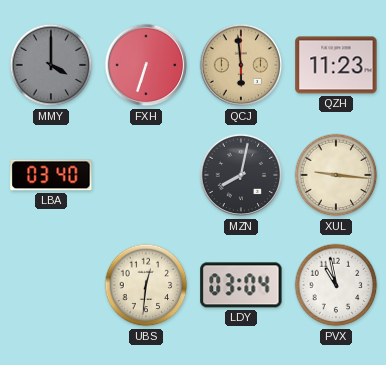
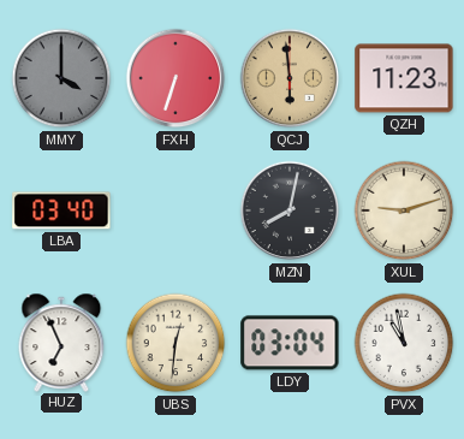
XUL: 9:16 -> 9:12 (404, 210)
HUZ: none -> 6:56 (61, 342)
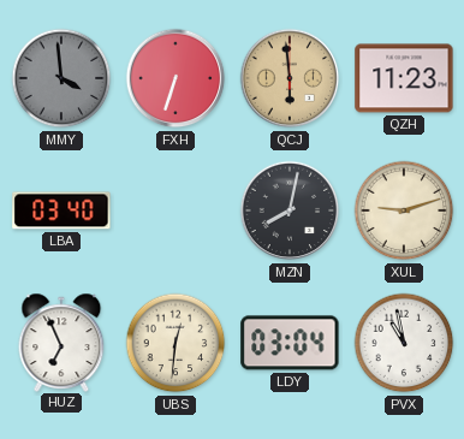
MMY: 4:00 -> 3:59 (61, 78)
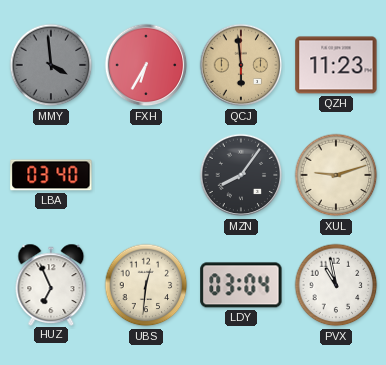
FXH: 6:33 -> 6:35 (146, 65)
MZN: 8:02 -> 8:06 (241, 175)
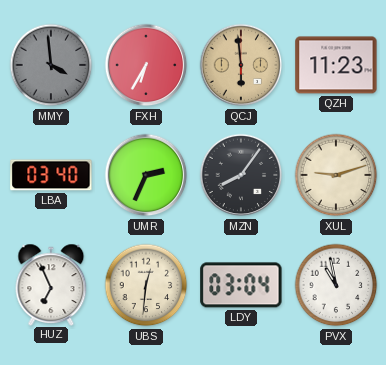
UMR: none -> 2:34 (146, 175)
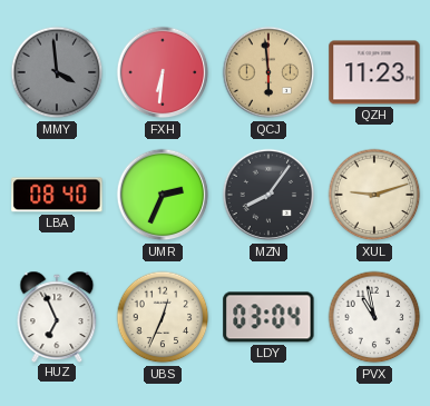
FXH: 6:35 -> 6:31 (163, 72)
LBA: 03:40 -> 08:40 (57, 195)
UBS: 12:31 -> 12:34 (163, 317)
